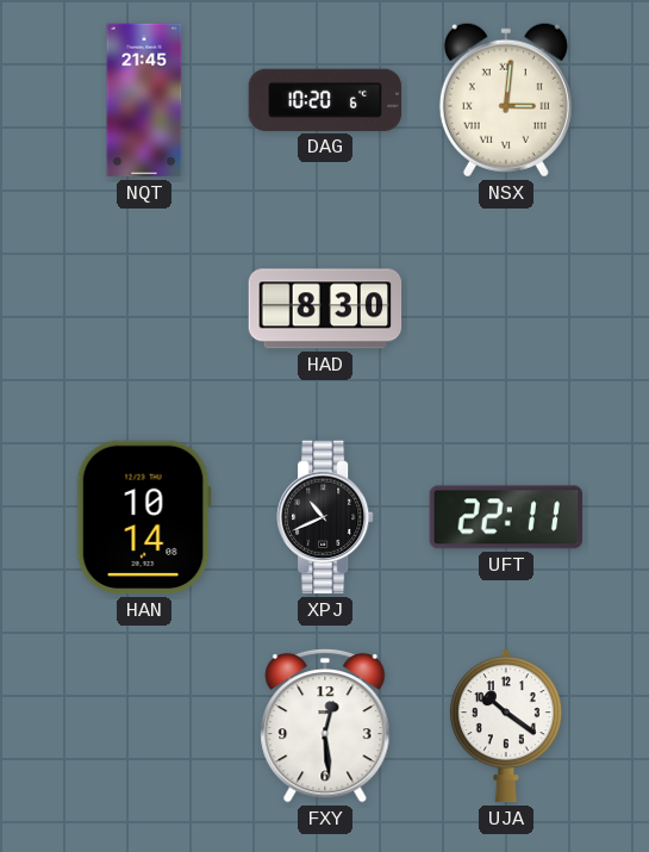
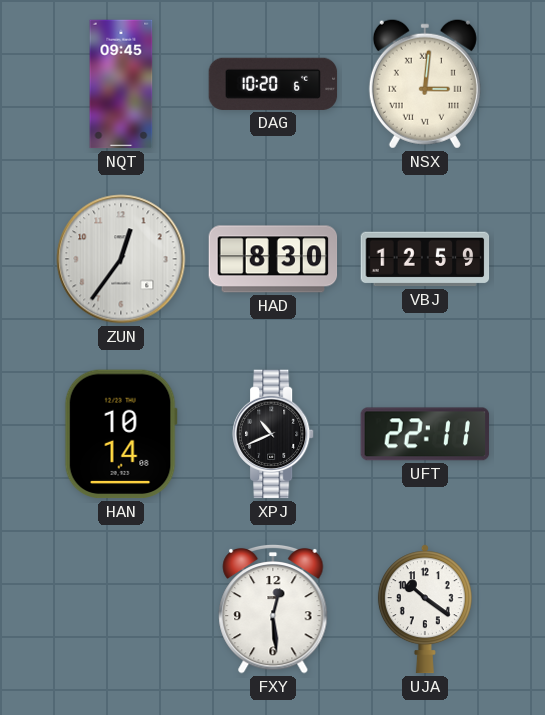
NQT: 21:45 -> 09:45 (121, 84)
ZUN: none -> 12:36 (121, 259)
VBJ: none -> 12:59 (425, 259)
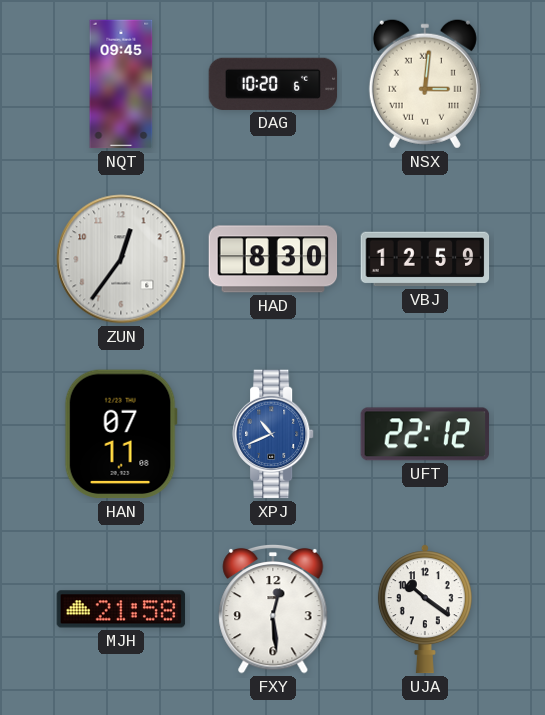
HAN: 10:14 -> 07:11 (121, 434)
XPJ dial: black -> blue (274, 434)
UFT: 22:11 -> 22:12 (425, 434)
MJH: none -> 21:58 (121, 609)
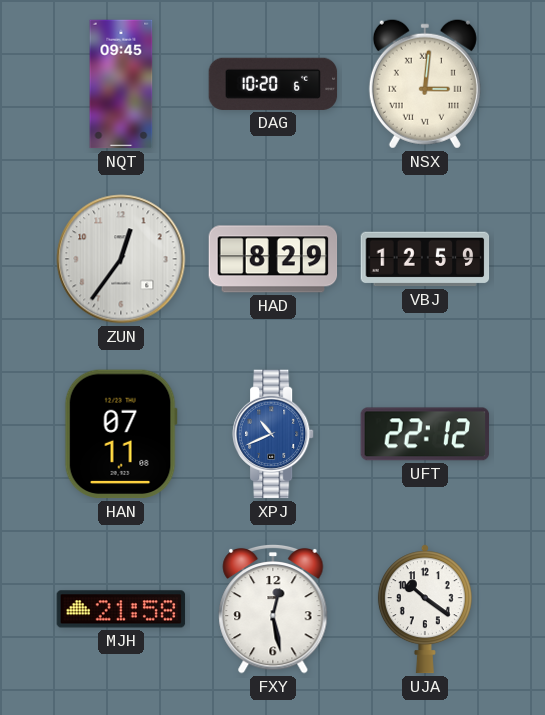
HAD: 8:30 -> 8:29 (273, 259)
FXY: 12:29 -> 12:28 (273, 609)
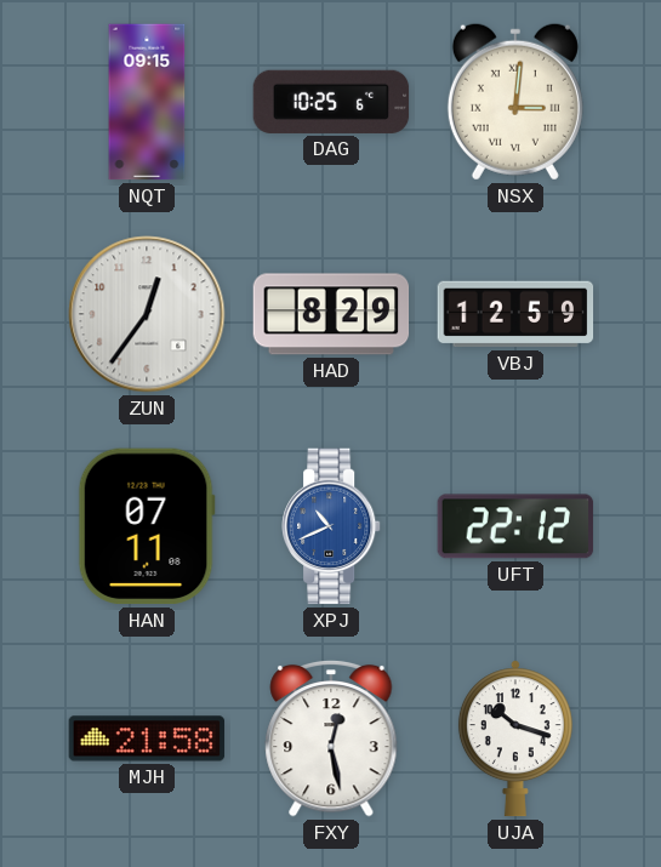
NQT: 09:45 -> 09:15 (147, 102)
DAG: 10:20 -> 10:25 (331, 102)
UJA: 10:21 -> 10:18 (515, 738)
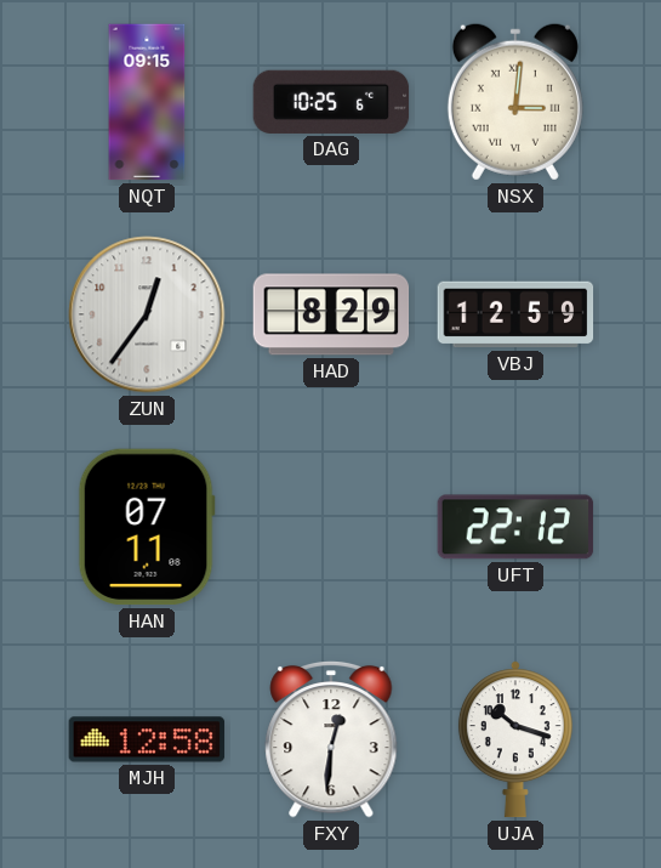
XPJ: 10:41 -> none (332, 526)
MJH: 21:58 -> 12:58 (147, 739)
FXY: 12:28 -> 12:31 (331, 739)
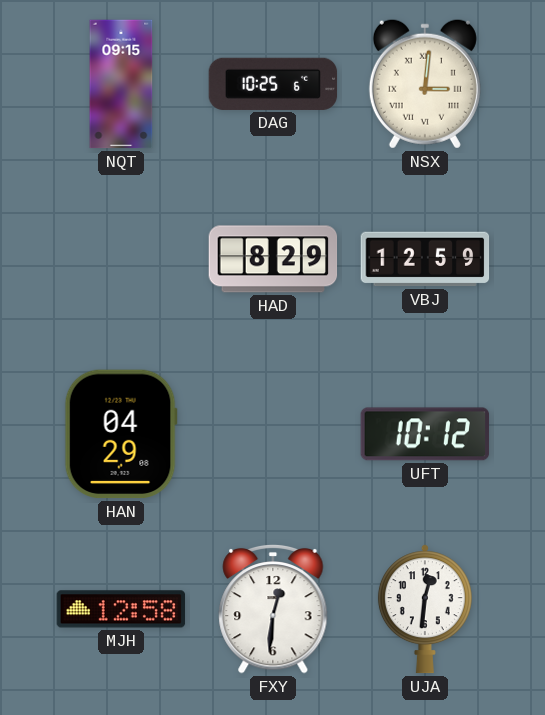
ZUN: 12:36 -> none (147, 314)
HAN: 07:11 -> 04:29 (121, 434)
UFT: 22:12 -> 10:12 (425, 434)
UJA: 10:18 -> 12:31 (425, 609)
